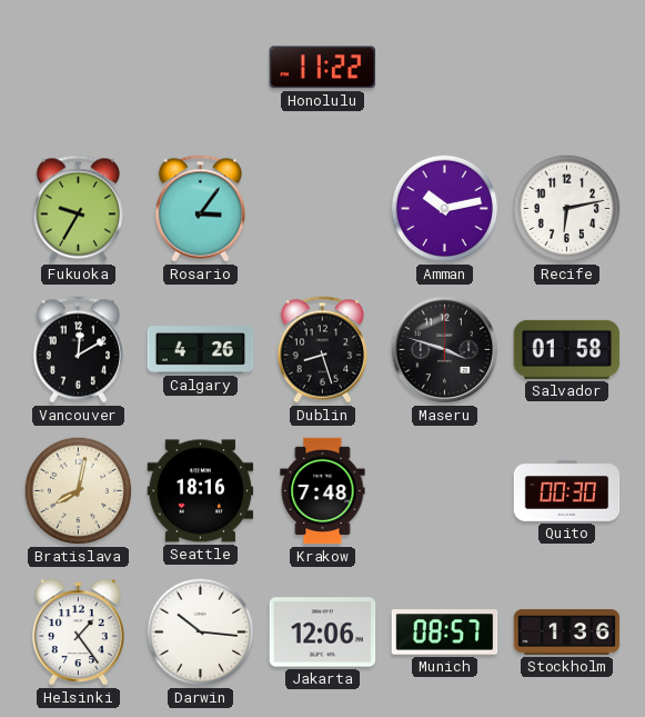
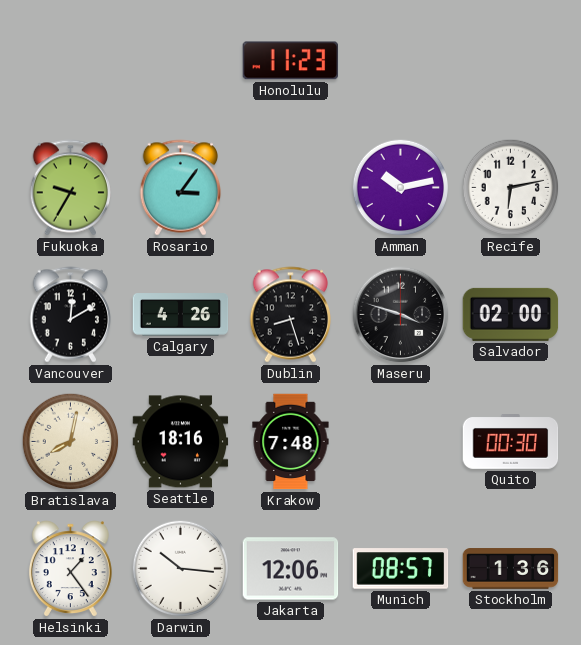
Honolulu: 11:22 -> 11:23 (290, 61)
Salvador: 01:58 -> 02:00 (511, 314)
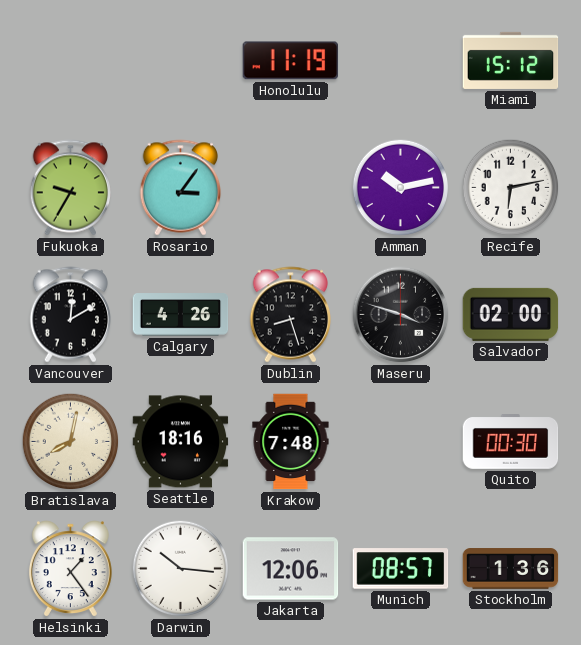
Honolulu: 11:23 -> 11:19 (290, 61)
Miami: none -> 15:12 (511, 60)
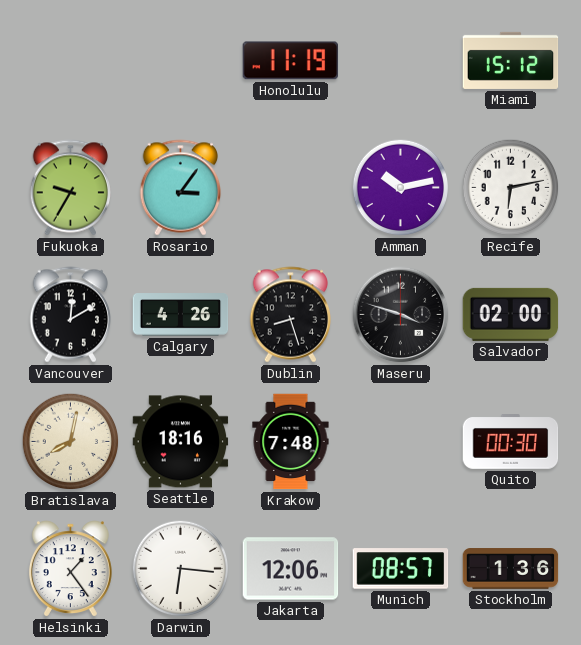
Darwin: 10:16 -> 6:16 (181, 569)
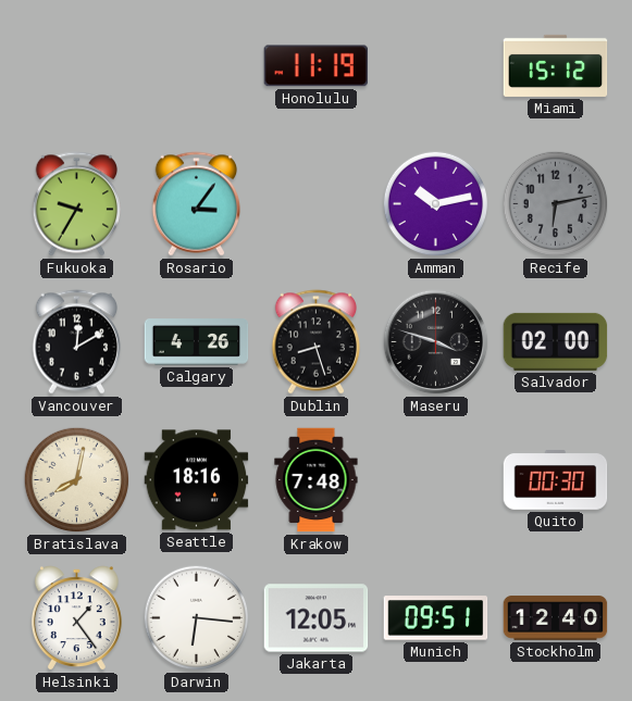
Recife dial: white -> grey (556, 204)
Jakarta: 12:06 -> 12:05 (317, 618)
Munich: 08:57 -> 09:51 (436, 618)
Stockholm: 1:36 -> 12:40 (556, 618)
